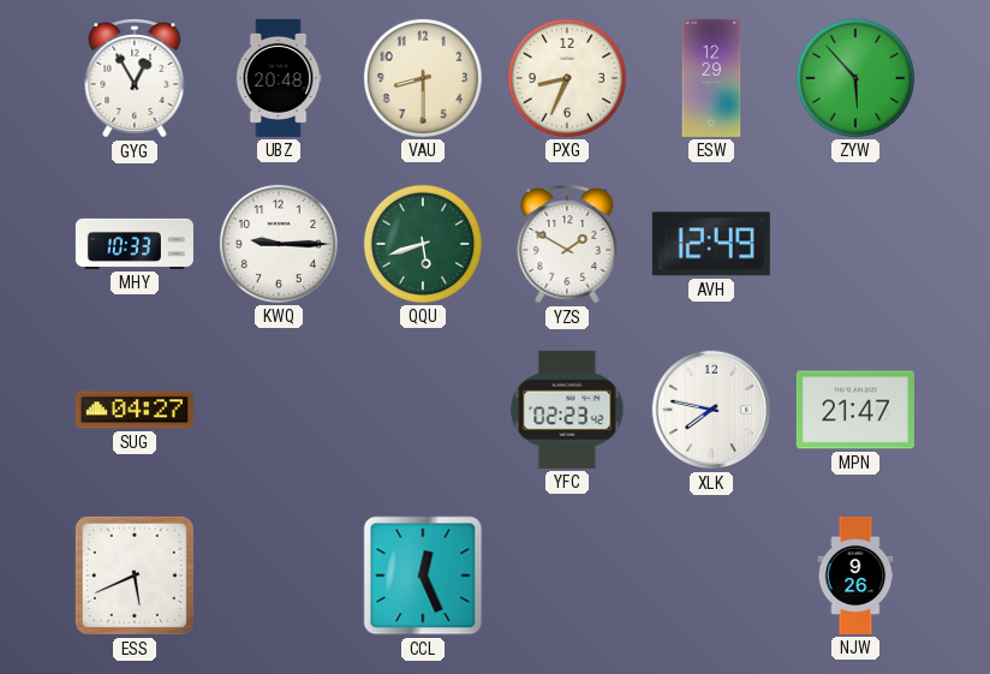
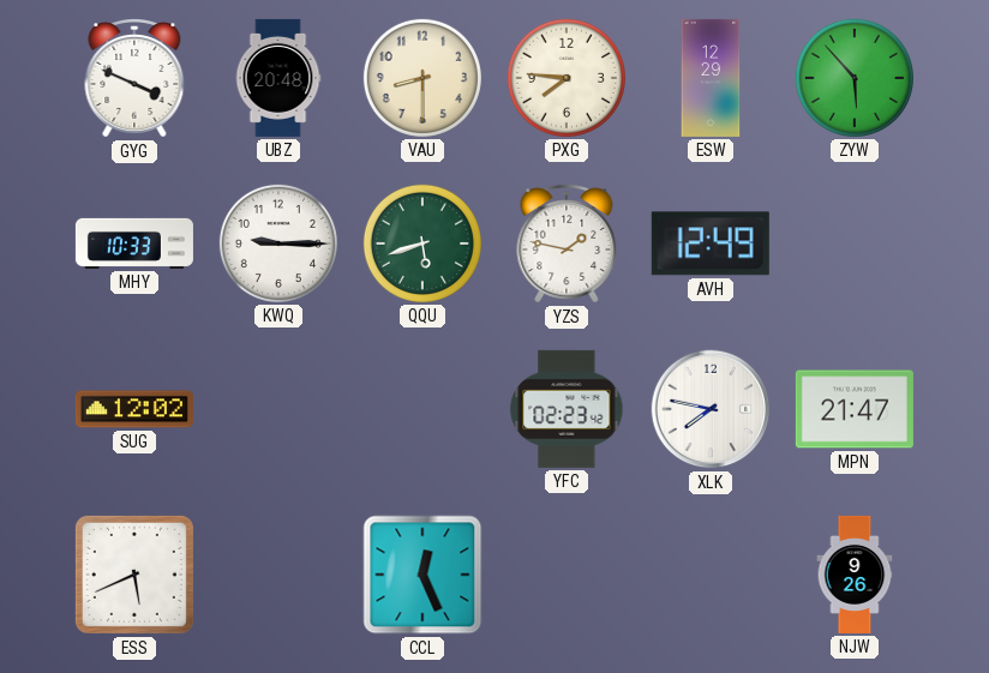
GYG: 12:55 -> 3:49 (134, 79)
PXG: 8:34 -> 7:46 (567, 78)
YZS: 1:50 -> 1:47 (567, 245)
SUG: 04:27 -> 12:02 (134, 409)
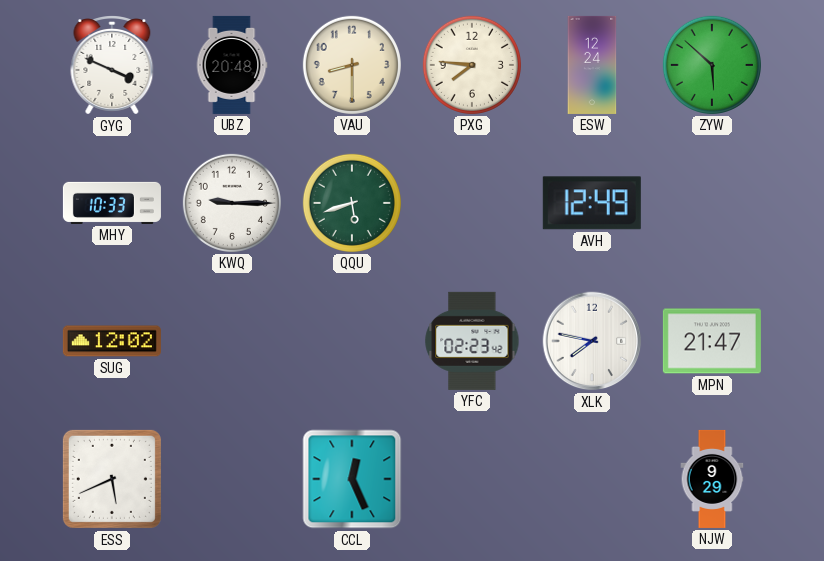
ESW: 12:29 -> 12:24 (592, 65)
ZYW: 5:53 -> 5:52 (712, 65)
YZS: 1:47 -> none (567, 245)
NJW: 9:26 -> 9:29 (712, 479)
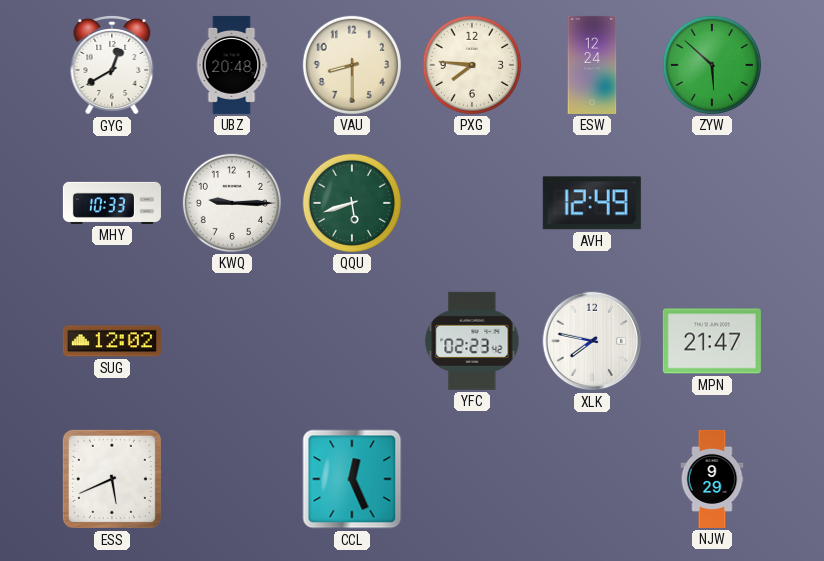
GYG: 3:49 -> 12:40 (112, 66)
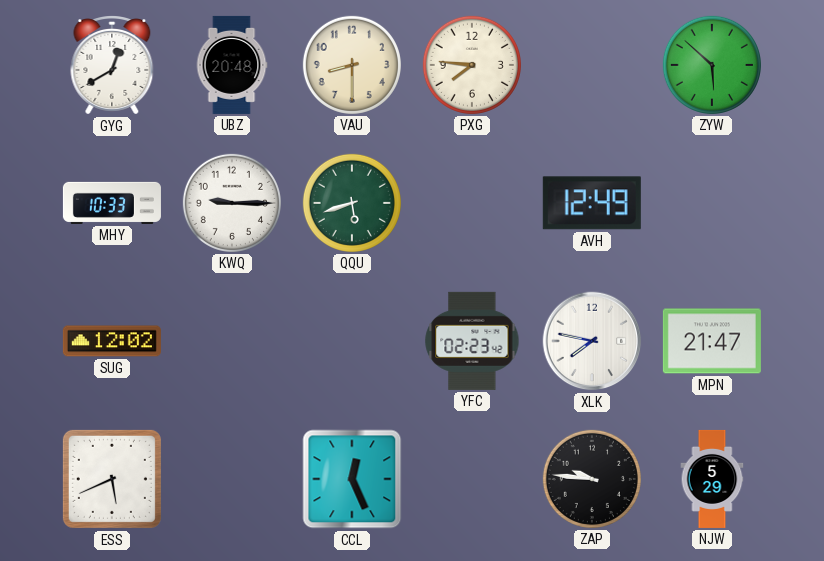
ESW: 12:24 -> none (592, 65)
ZAP: none -> 9:46 (592, 479)
NJW: 9:29 -> 5:29 (712, 479)
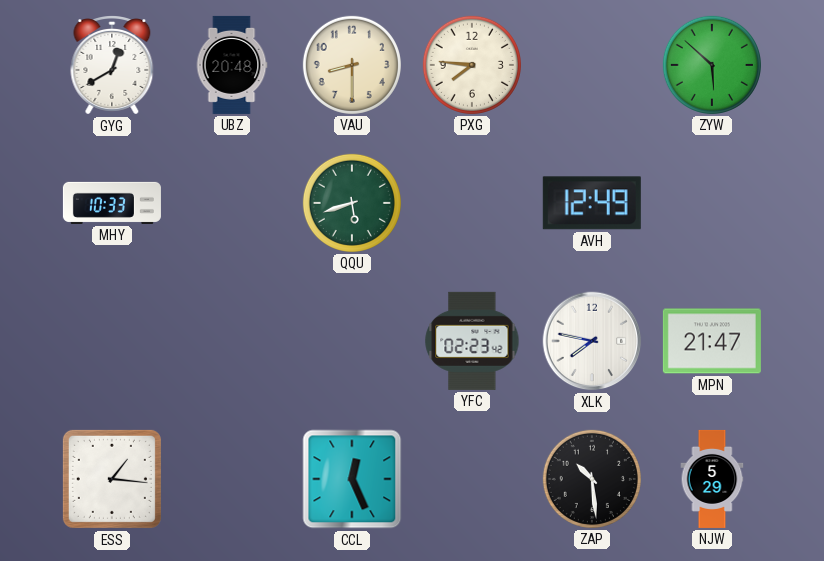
KWQ: 9:15 -> none (232, 203)
SUG: 12:02 -> none (112, 341)
ESS: 5:41 -> 1:16 (112, 479)
ZAP: 9:46 -> 10:29 (592, 479)
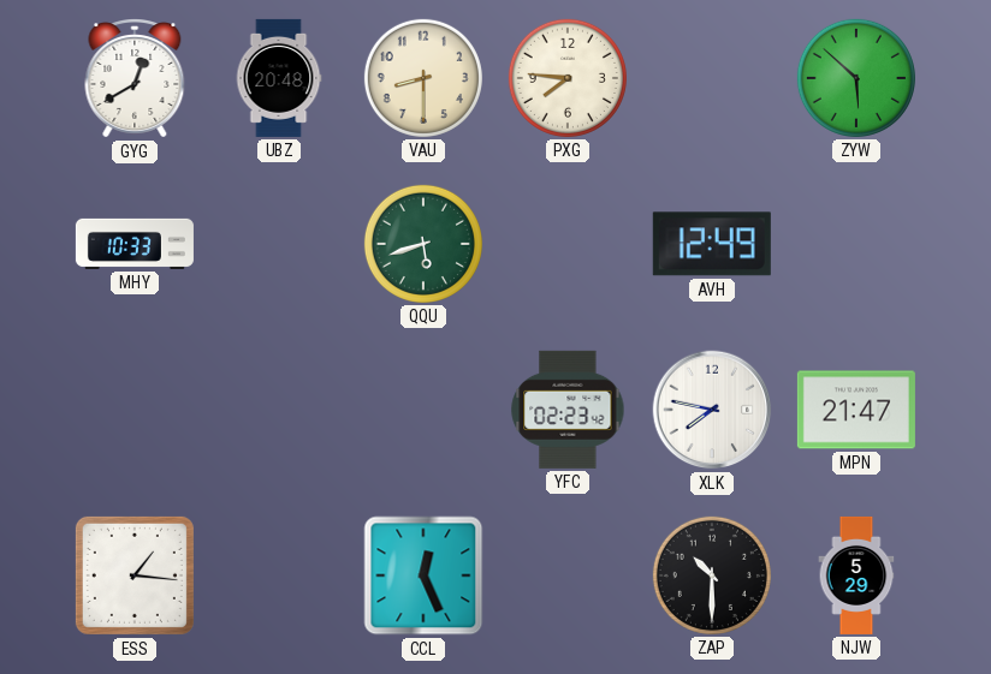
ZAP: 10:29 -> 10:30 (712, 575)
